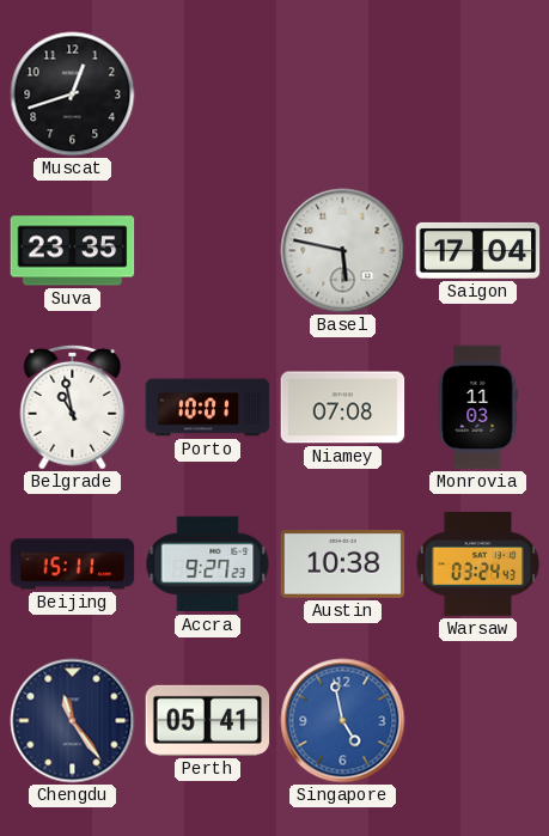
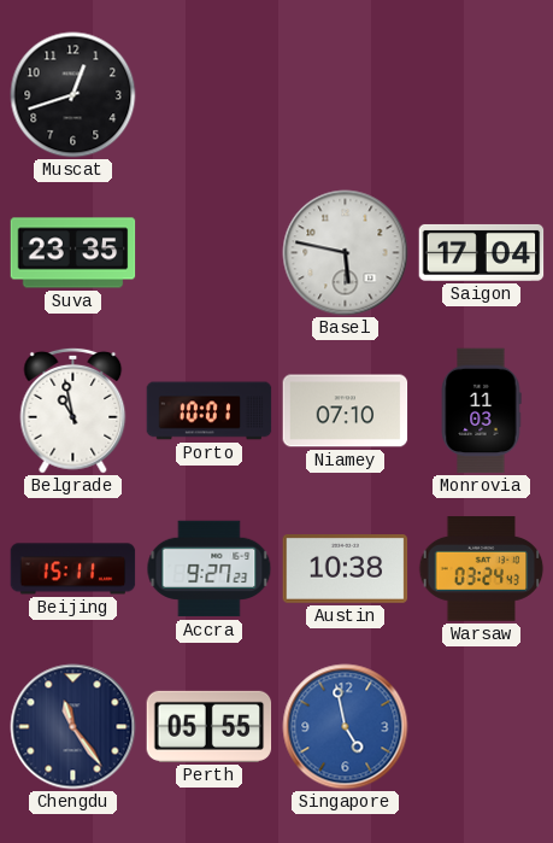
Niamey: 07:08 -> 07:10 (346, 411)
Perth: 05:41 -> 05:55 (210, 726)
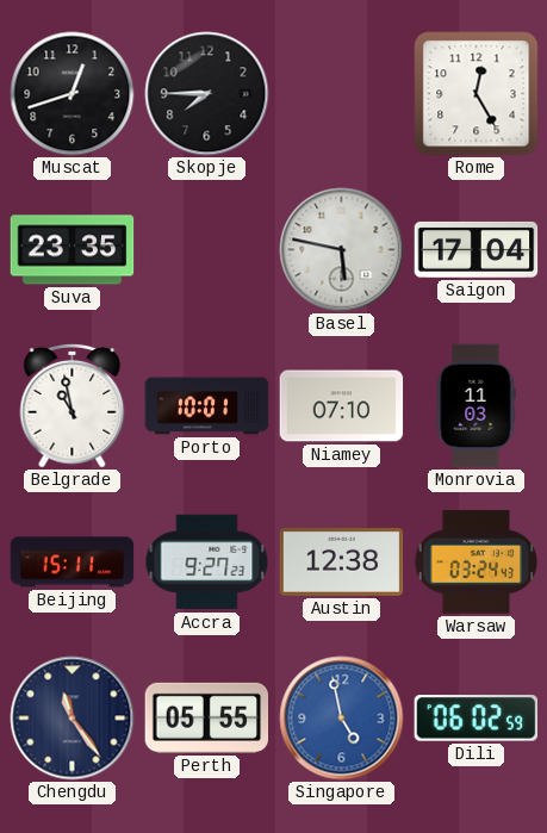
Skopje: none -> 7:45 (207, 94)
Rome: none -> 12:25 (477, 94)
Austin: 10:38 -> 12:38 (342, 562)
Dili: none -> 06:02 (477, 719)
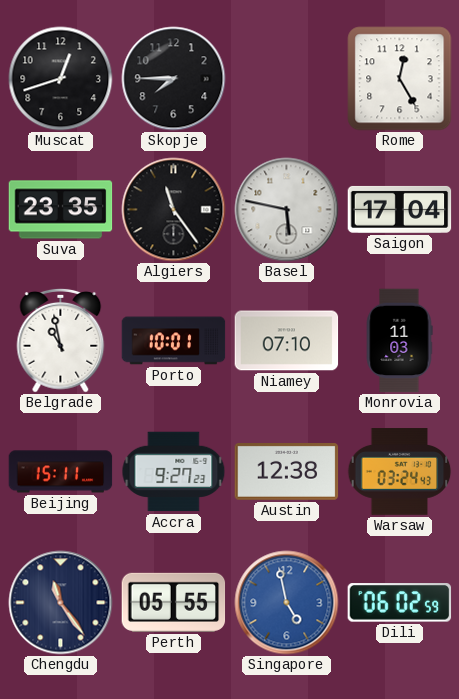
Algiers: none -> 11:24 (174, 210)
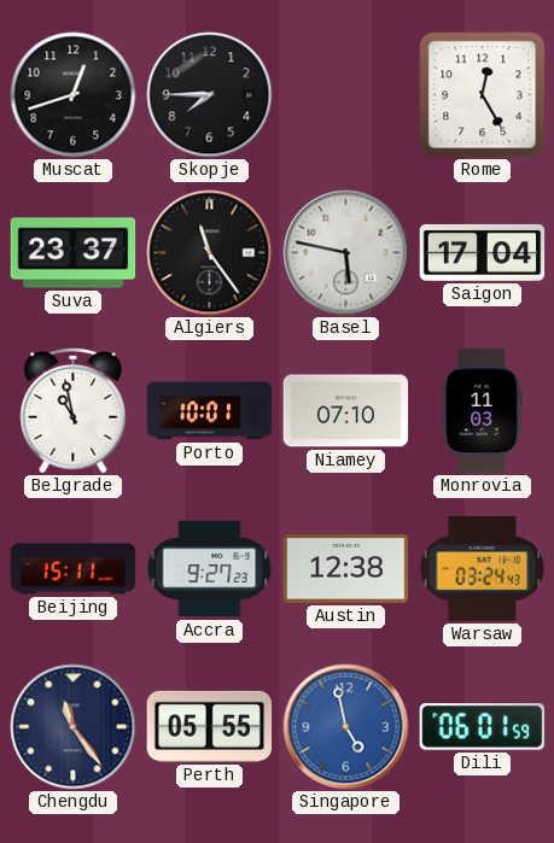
Suva: 23:35 -> 23:37 (74, 253)
Dili: 06:02 -> 06:01 (483, 727)
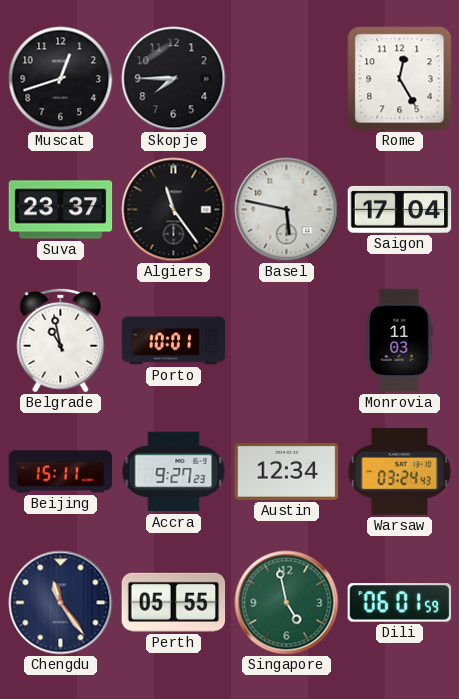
Niamey: 07:10 -> none (346, 411)
Austin: 12:38 -> 12:34 (287, 472)
Singapore dial: blue -> green (287, 603)
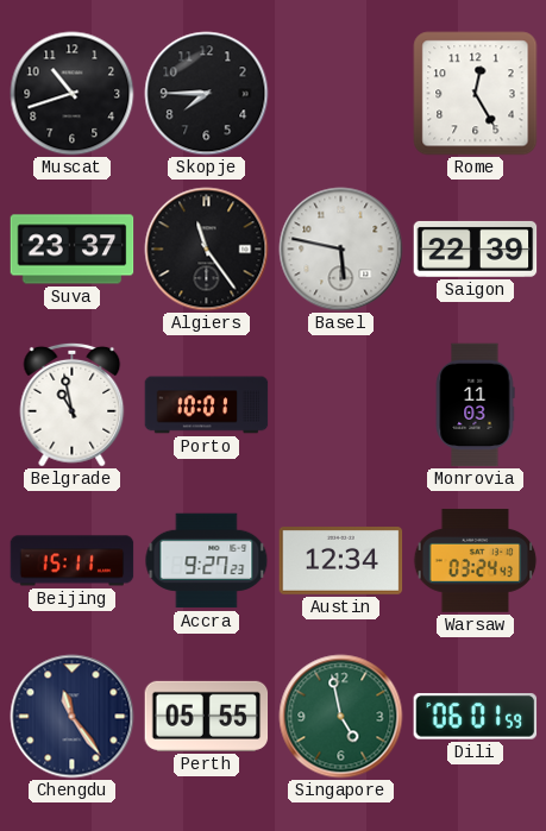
Muscat: 12:42 -> 10:42 (73, 94)
Saigon: 17:04 -> 22:39 (476, 248)
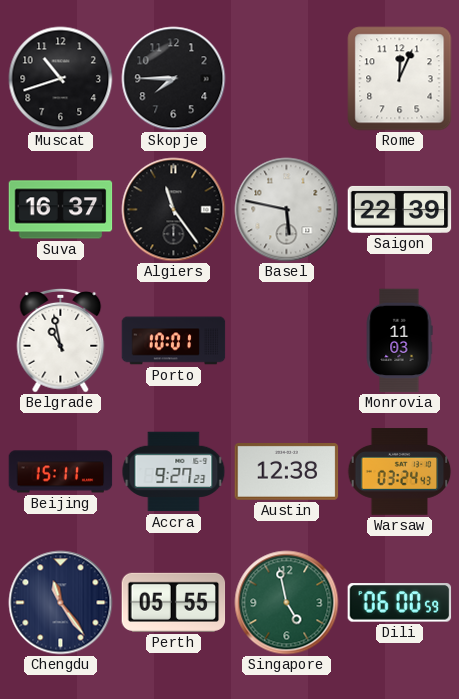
Rome: 12:25 -> 12:04 (400, 79)
Suva: 23:37 -> 16:37 (61, 210)
Austin: 12:34 -> 12:38 (287, 472)
Dili: 06:01 -> 06:00 (400, 603)
